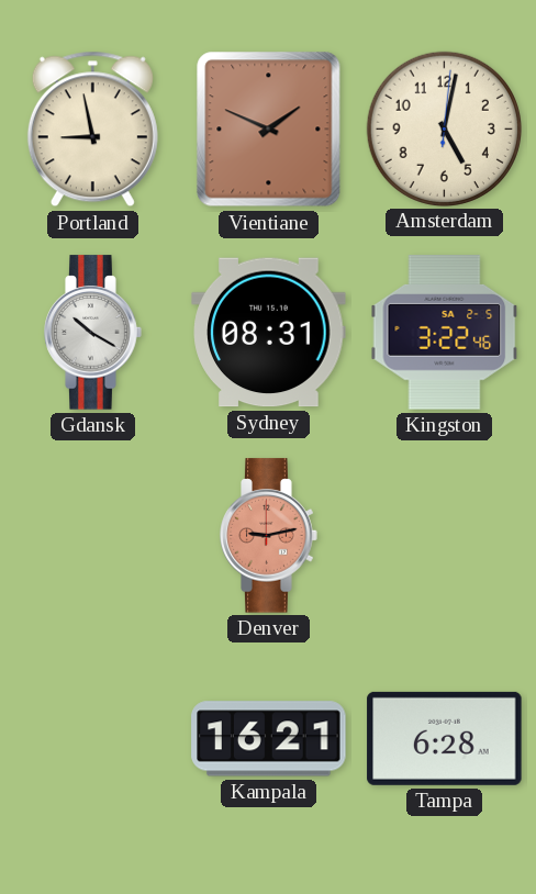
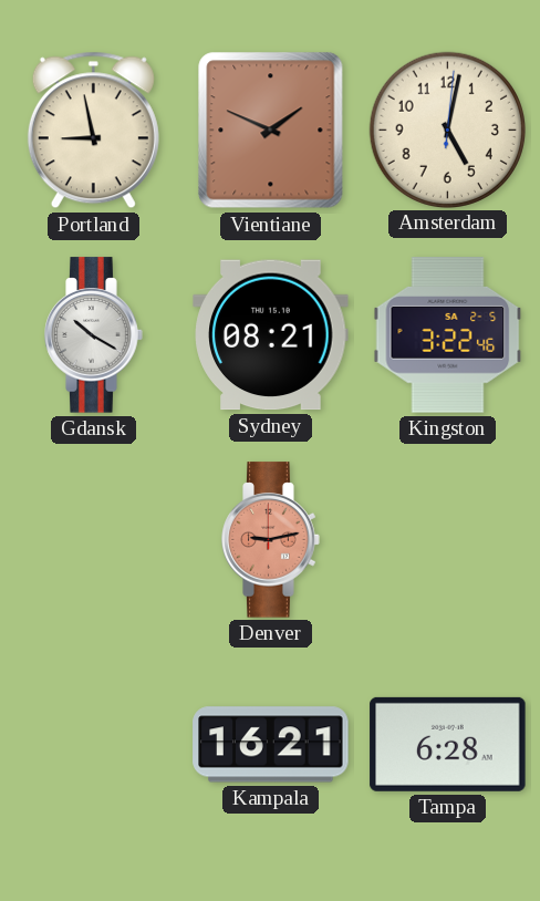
Sydney: 08:31 -> 08:21 (271, 335)
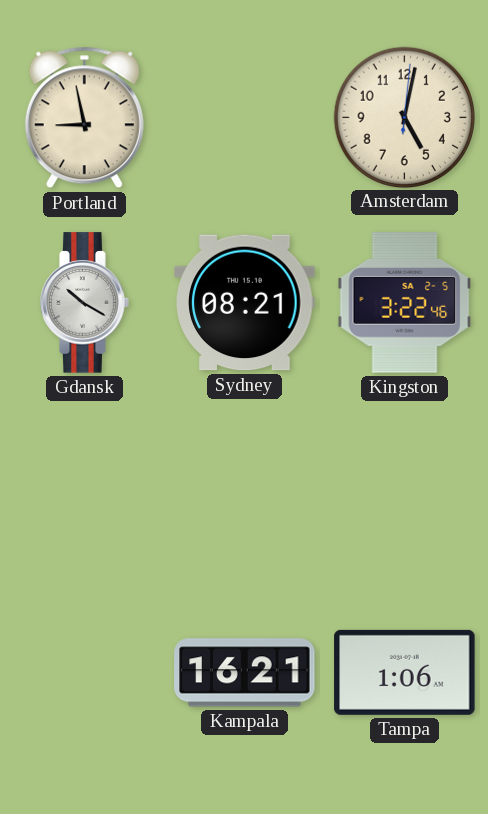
Vientiane: 1:49 -> none (271, 131)
Denver: 9:13 -> none (271, 540)
Tampa: 6:28 -> 1:06 (405, 672)
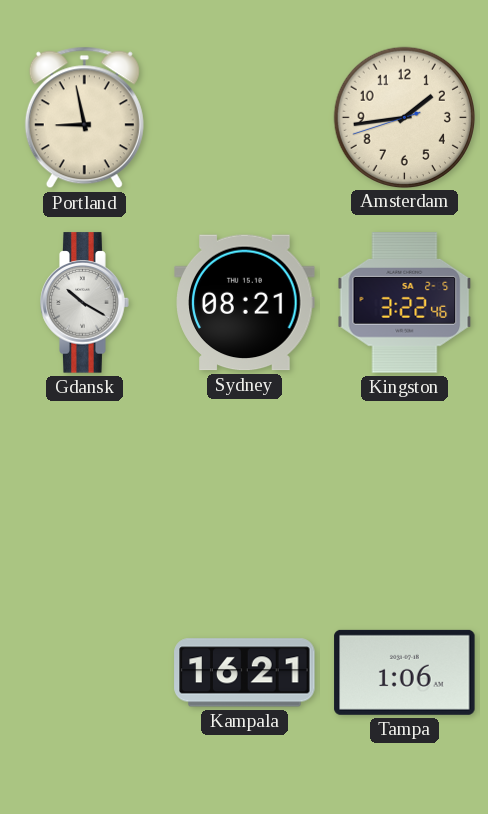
Amsterdam: 5:02 -> 1:43 (404, 117)
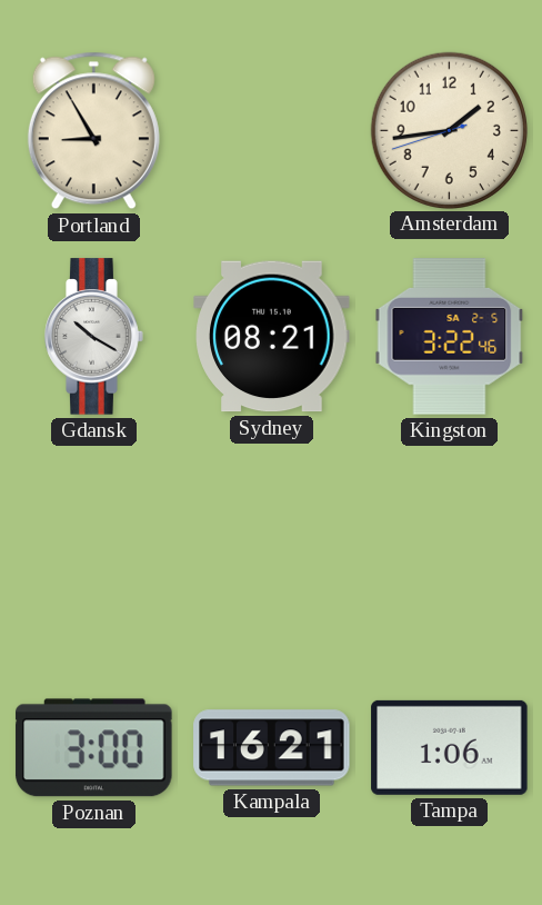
Portland: 8:58 -> 8:55 (93, 131)
Poznan: none -> 3:00 (94, 748)
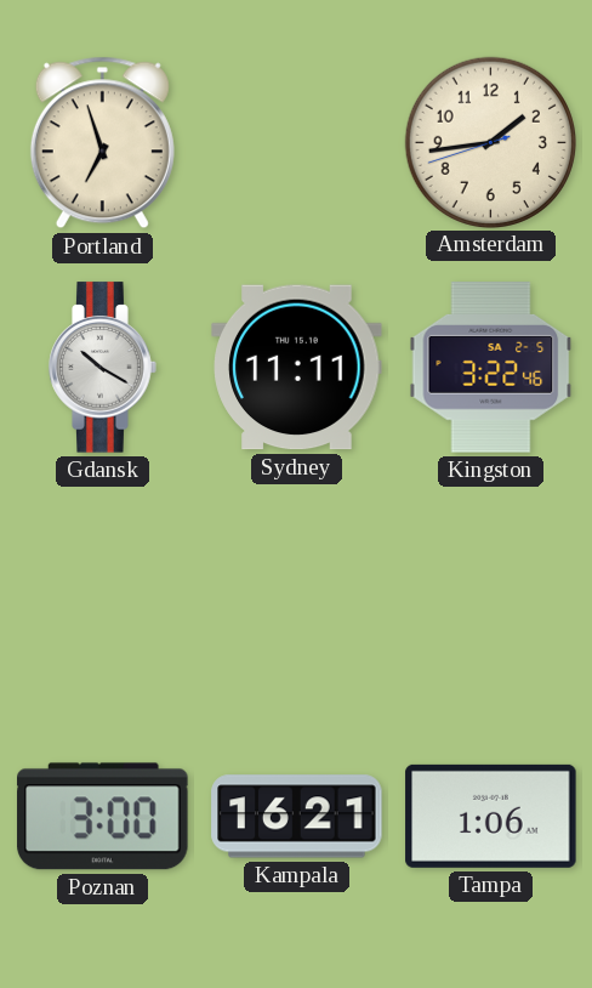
Portland: 8:55 -> 6:57 (102, 143)
Sydney: 08:21 -> 11:11 (297, 368)
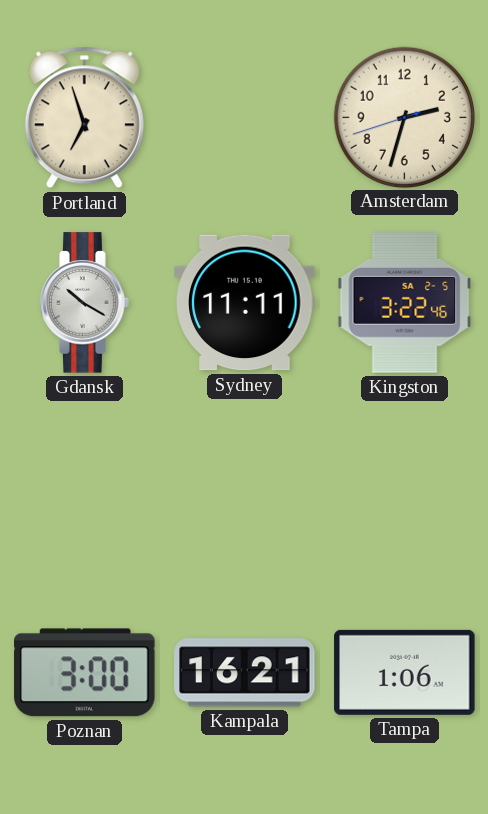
Amsterdam: 1:43 -> 2:32 (404, 117)
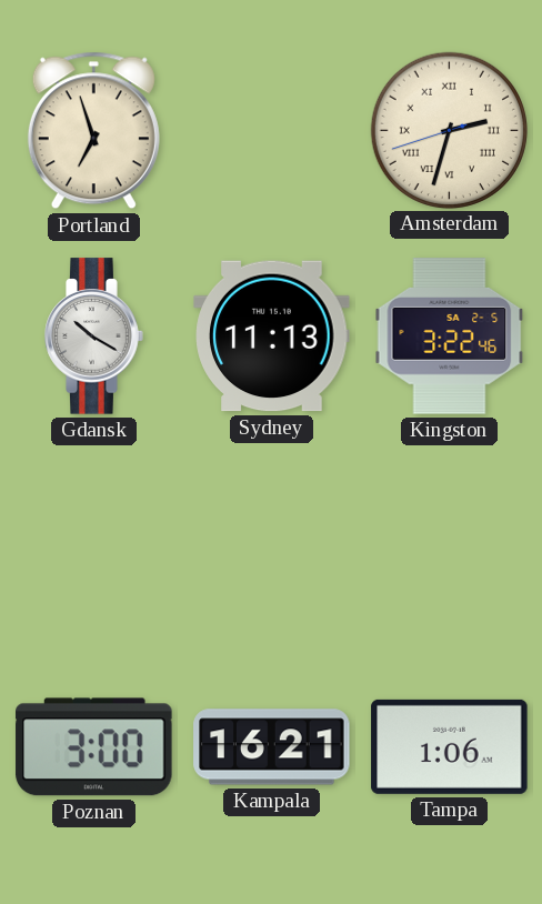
Amsterdam numerals: Arabic -> Roman (449, 130)
Sydney: 11:11 -> 11:13 (272, 337)
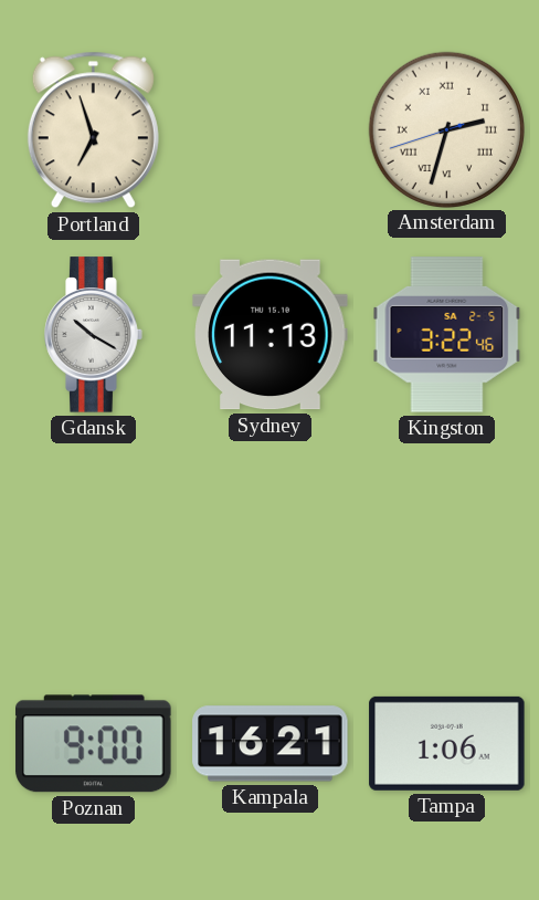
Poznan: 3:00 -> 9:00 (94, 744)
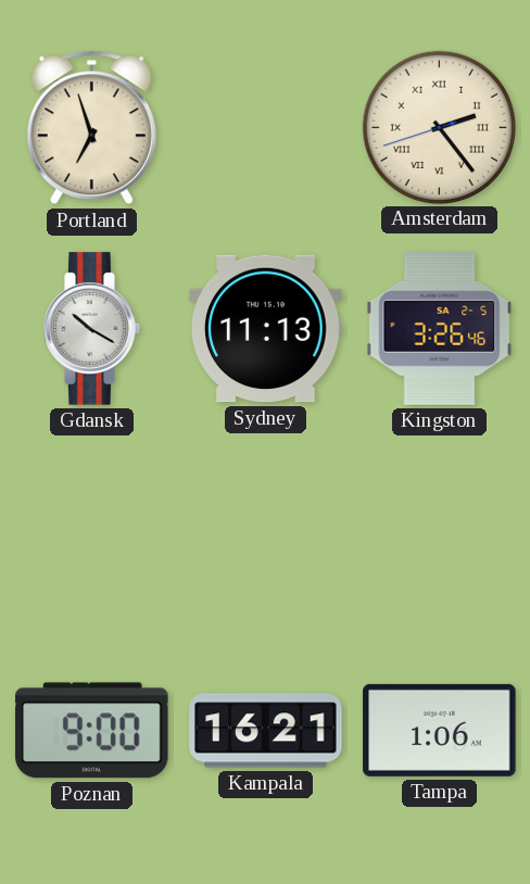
Amsterdam: 2:32 -> 2:23 (439, 127)
Kingston: 3:22 -> 3:26 (440, 329)
